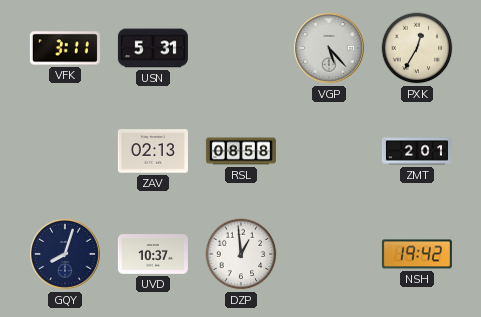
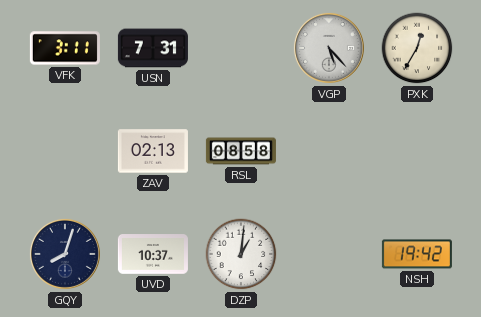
USN: 5:31 -> 7:31 (153, 48)
ZMT: 2:01 -> none (417, 151)
DZP: 12:59 -> 1:01 (241, 254)
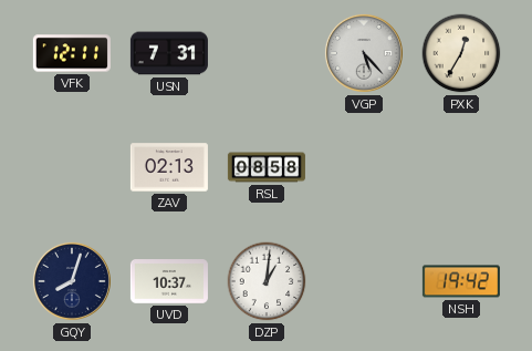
VFK: 3:11 -> 12:11 (72, 53)
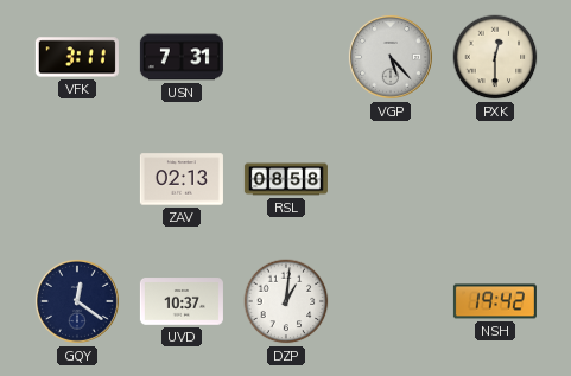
VFK: 12:11 -> 3:11 (77, 57)
PXK: 12:35 -> 12:30 (495, 57)
GQY: 8:03 -> 12:21 (77, 301)
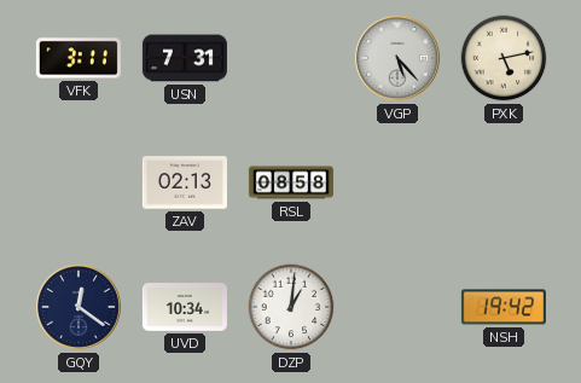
PXK: 12:30 -> 5:13 (504, 58)
UVD: 10:37 -> 10:34 (185, 307)
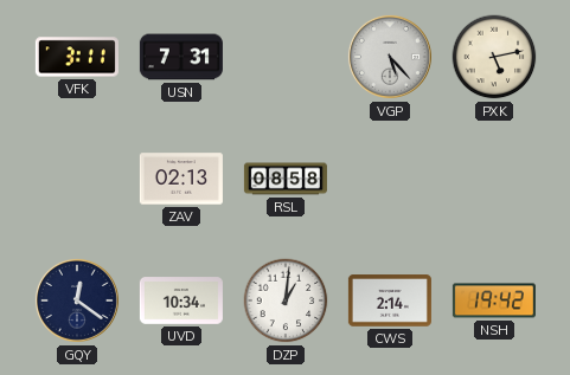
CWS: none -> 2:14 (390, 300)
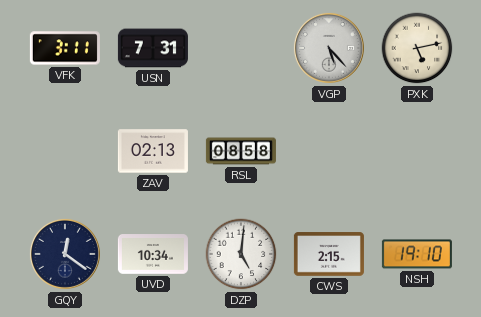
DZP: 1:01 -> 5:01 (241, 254)
CWS: 2:14 -> 2:15 (329, 254)
NSH: 19:42 -> 19:10 (417, 254)
